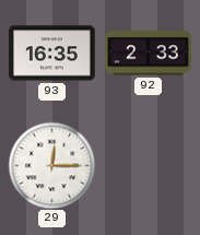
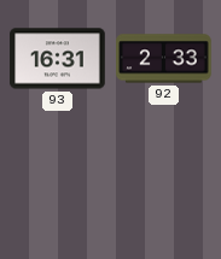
93: 16:35 -> 16:31 (58, 59)
29: 12:15 -> none (51, 165)
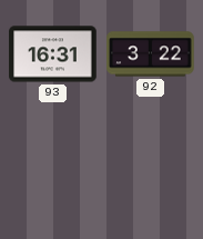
92: 2:33 -> 3:22 (151, 54)
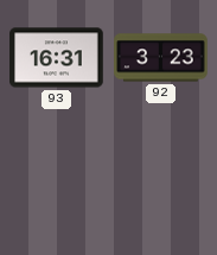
92: 3:22 -> 3:23 (161, 58)
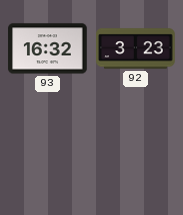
93: 16:31 -> 16:32 (48, 49)
